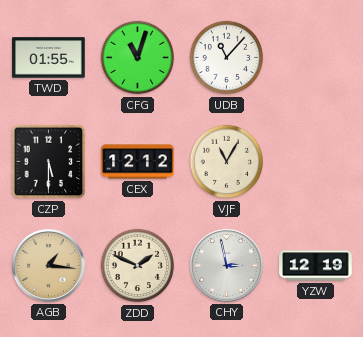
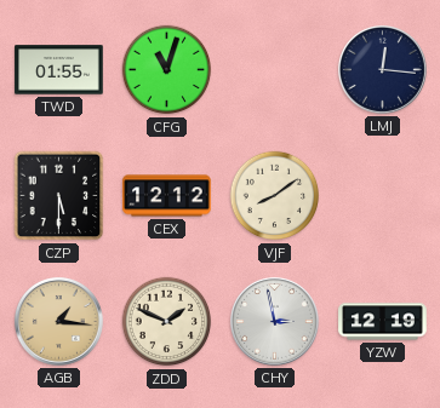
UDB: 11:07 -> none (227, 58)
LMJ: none -> 12:16 (382, 69)
VJF: 11:05 -> 8:09 (275, 196)
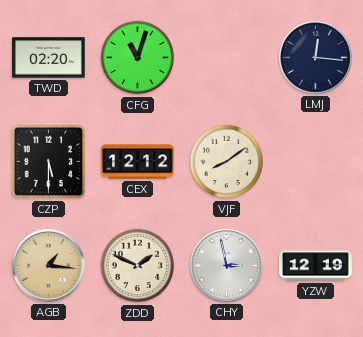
TWD: 01:55 -> 02:20 (49, 58)
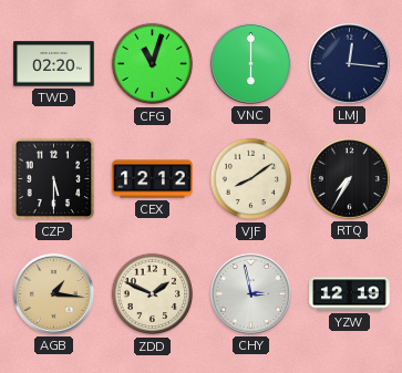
VNC: none -> 6:00 (250, 63)
RTQ: none -> 7:35 (349, 178)
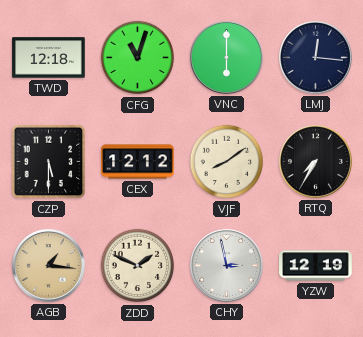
TWD: 02:20 -> 12:18 (49, 58)
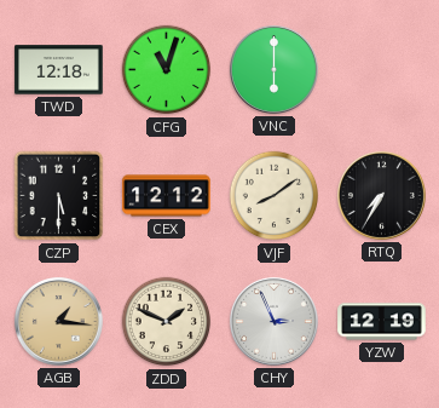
LMJ: 12:16 -> none (315, 57)
CHY: 2:58 -> 2:56 (273, 321)
